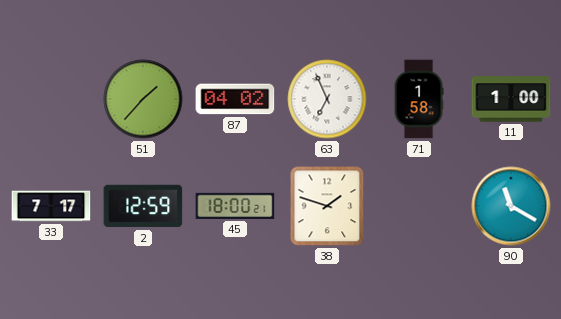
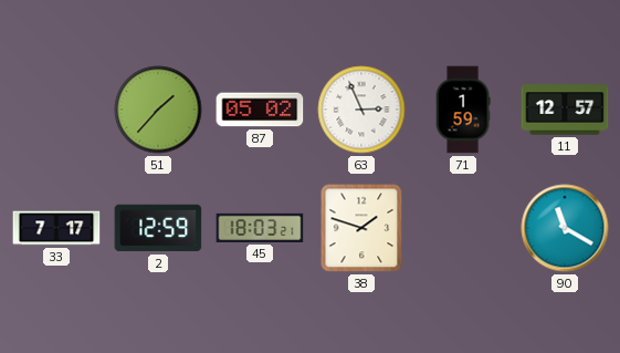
87: 04:02 -> 05:02 (260, 110)
63: 6:56 -> 2:56 (361, 110)
71: 1:58 -> 1:59 (463, 110)
11: 1:00 -> 12:57 (565, 110)
45: 18:00 -> 18:03 (260, 228)
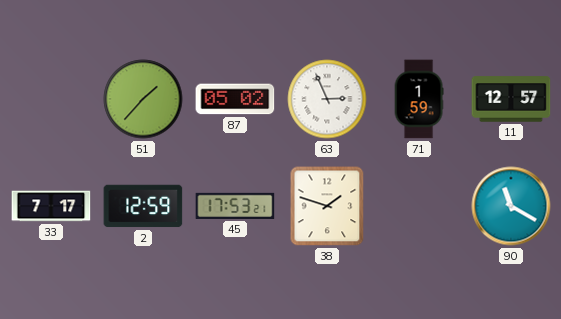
45: 18:03 -> 17:53 (235, 206)
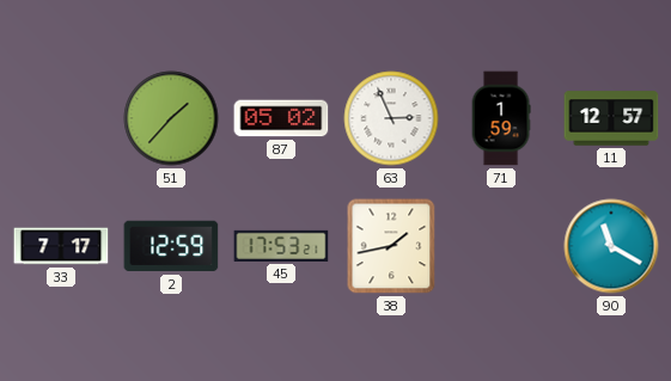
38: 1:48 -> 1:43 (391, 246)
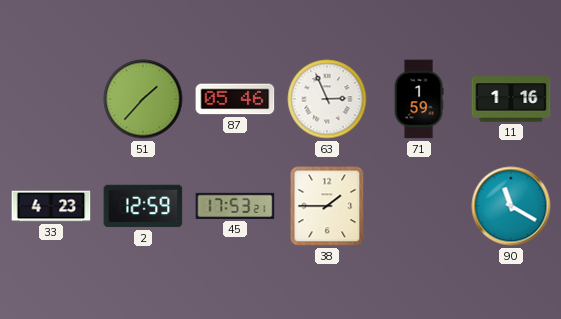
87: 05:02 -> 05:46 (235, 99)
11: 12:57 -> 1:16 (511, 99)
33: 7:17 -> 4:23 (51, 206)
38: 1:43 -> 1:45 (327, 206)
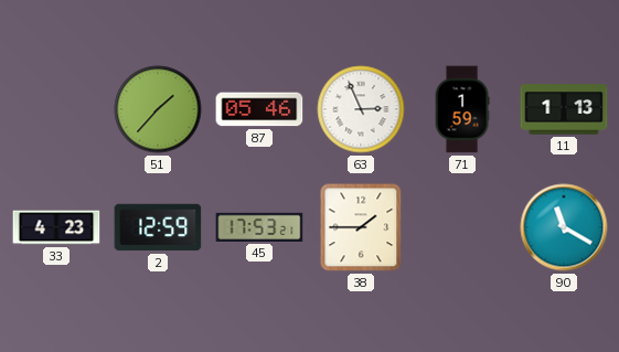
11: 1:16 -> 1:13 (564, 109)
